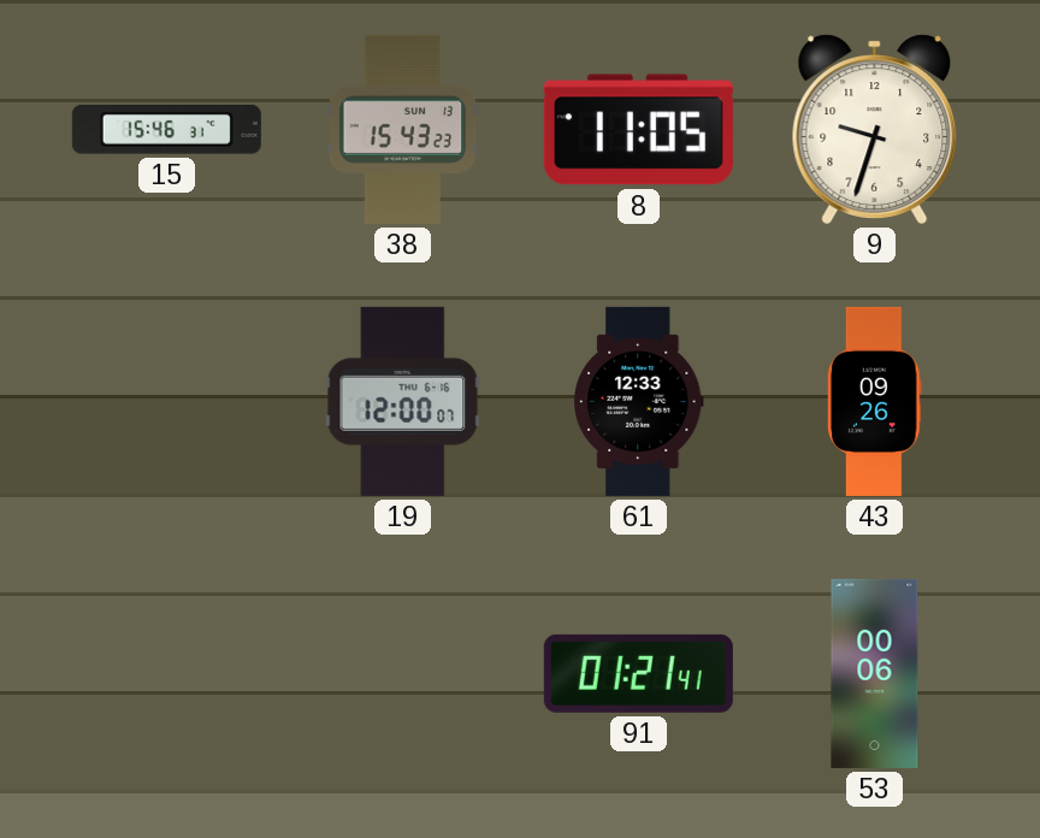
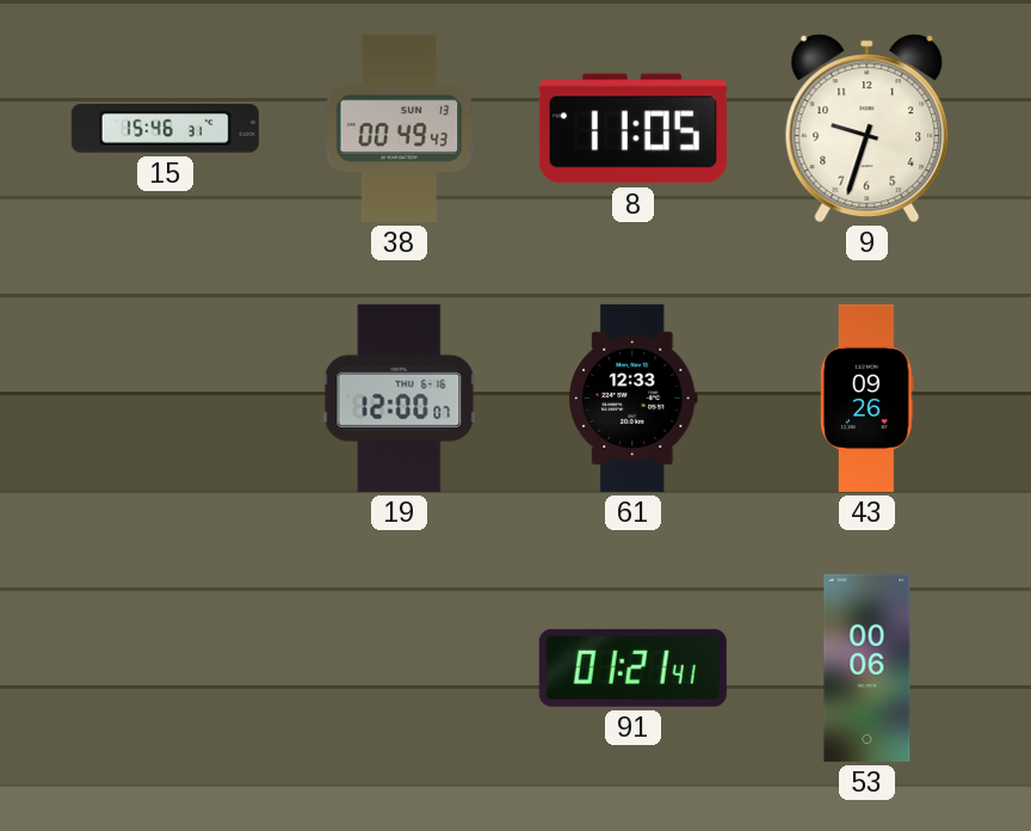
38: 15:43 -> 00:49 (400, 128)
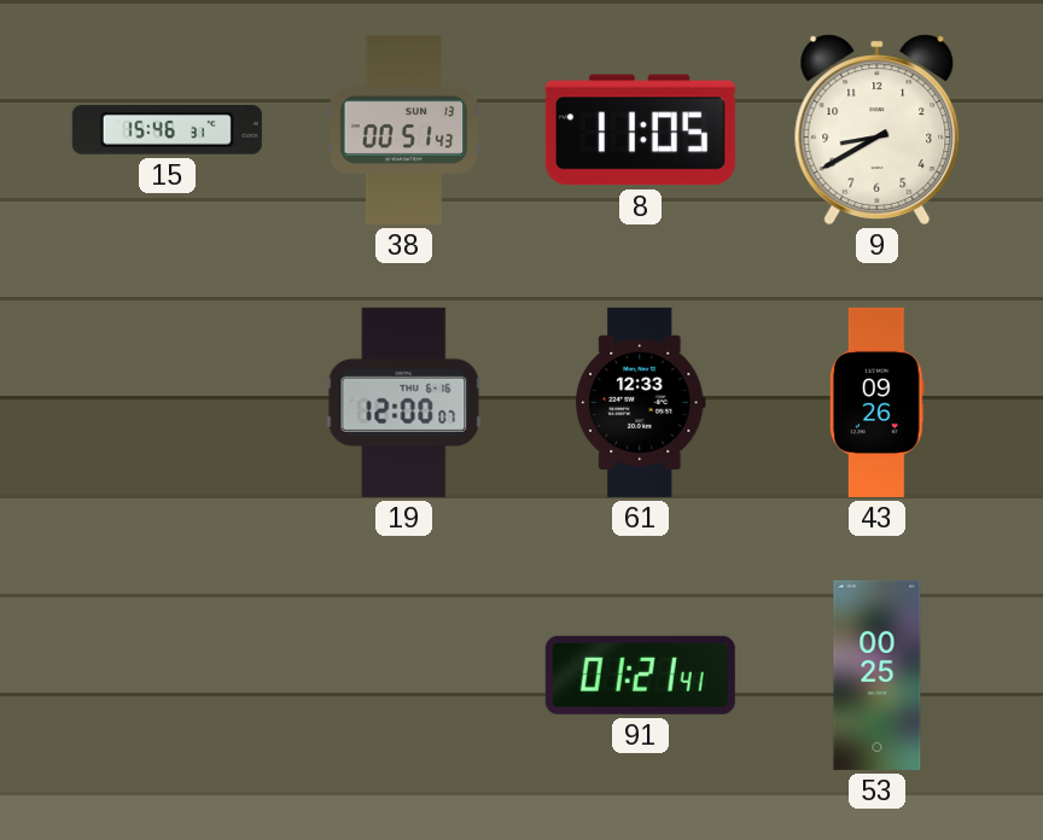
38: 00:49 -> 00:51 (404, 129)
9: 9:33 -> 8:40 (878, 129)
53: 00:06 -> 00:25 (878, 675)
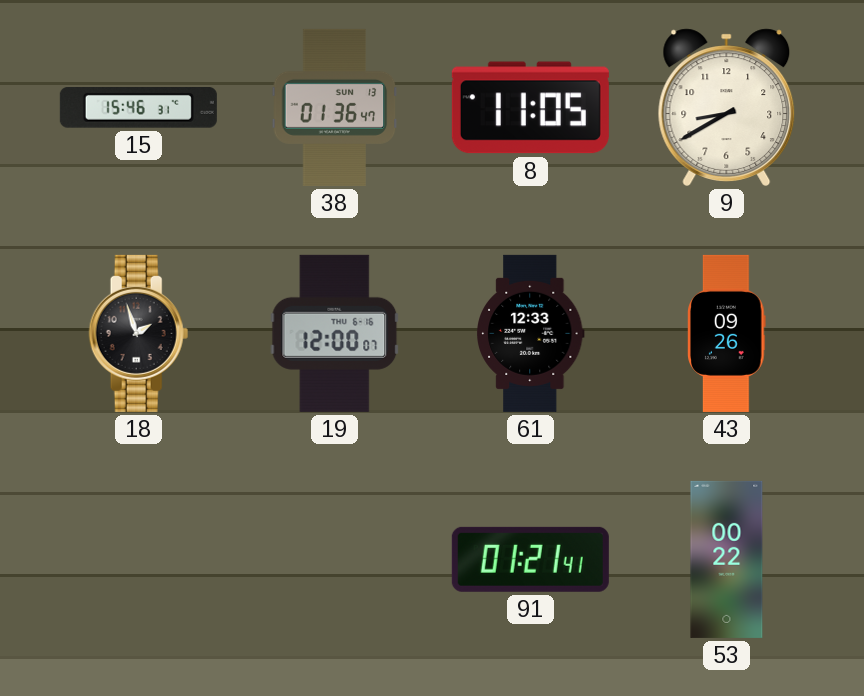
38: 00:51 -> 01:36 (335, 107)
18: none -> 1:57 (139, 333)
53: 00:25 -> 00:22 (727, 559)
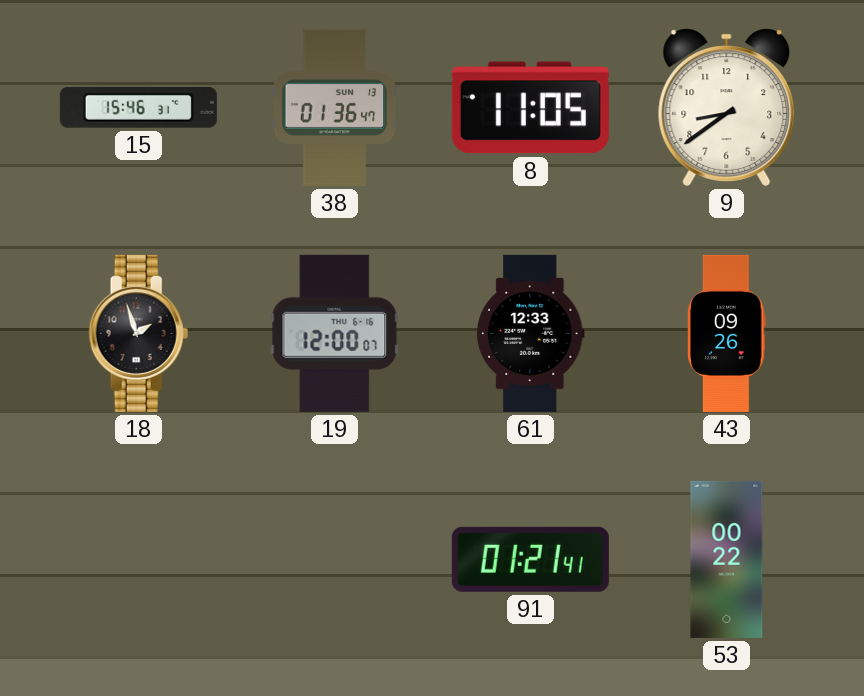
9: 8:40 -> 8:39 (727, 107)
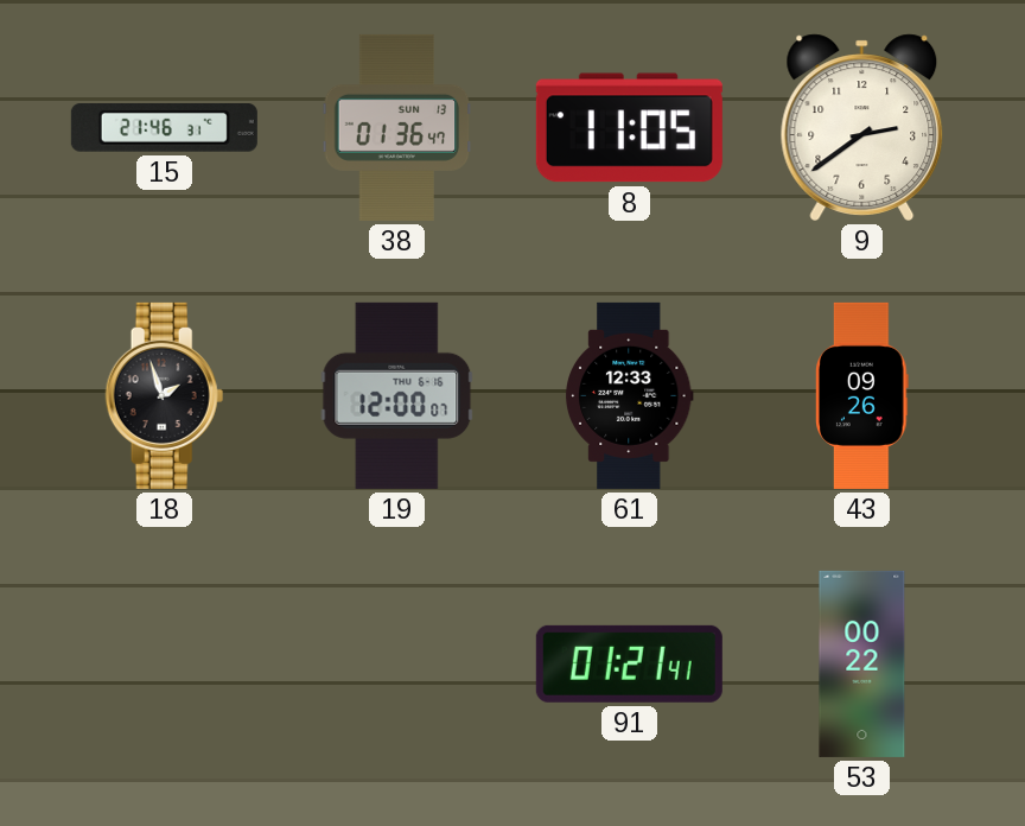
15: 15:46 -> 21:46 (164, 128)
9: 8:39 -> 2:39 (862, 127)
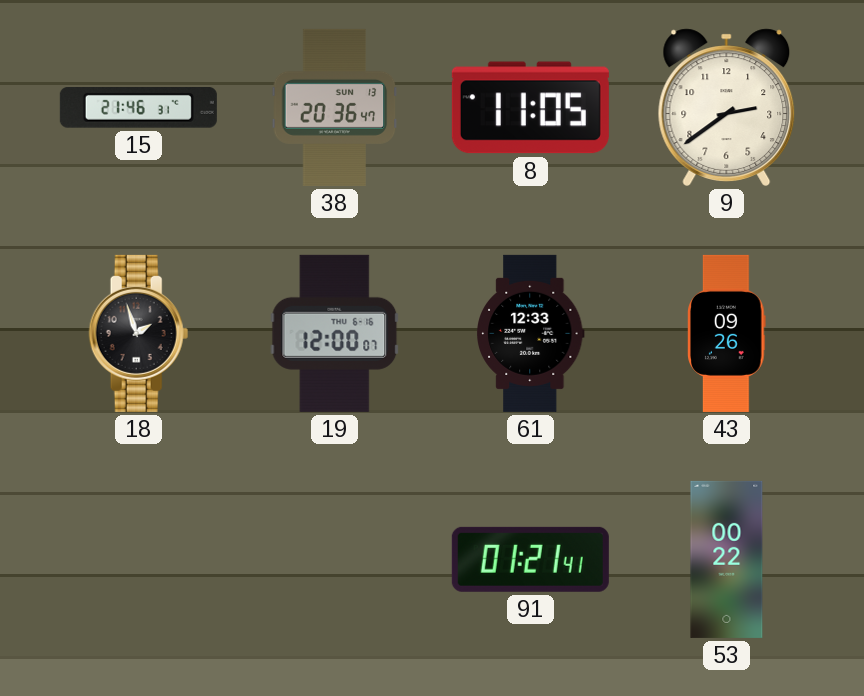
38: 01:36 -> 20:36 (335, 107)
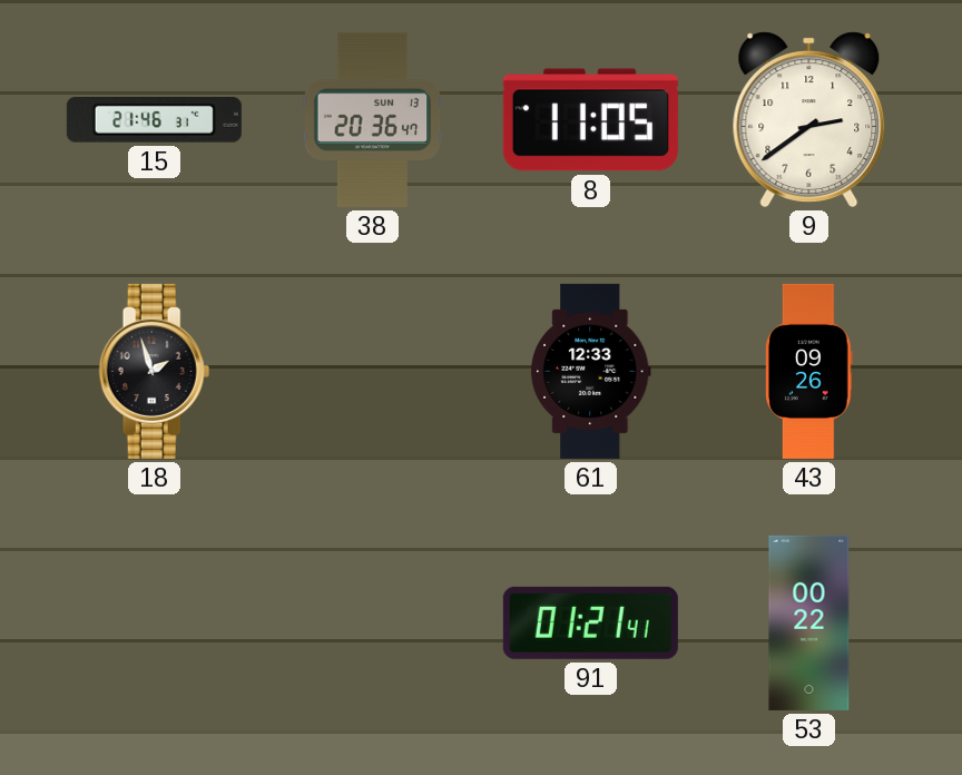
19: 12:00 -> none (335, 333)
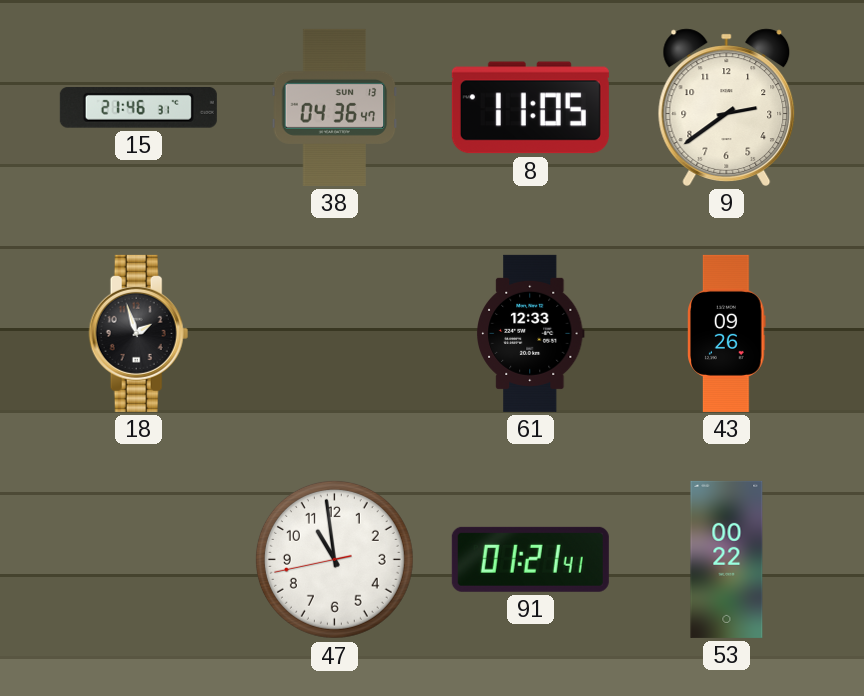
38: 20:36 -> 04:36 (335, 107)
47: none -> 10:58 (334, 559)
